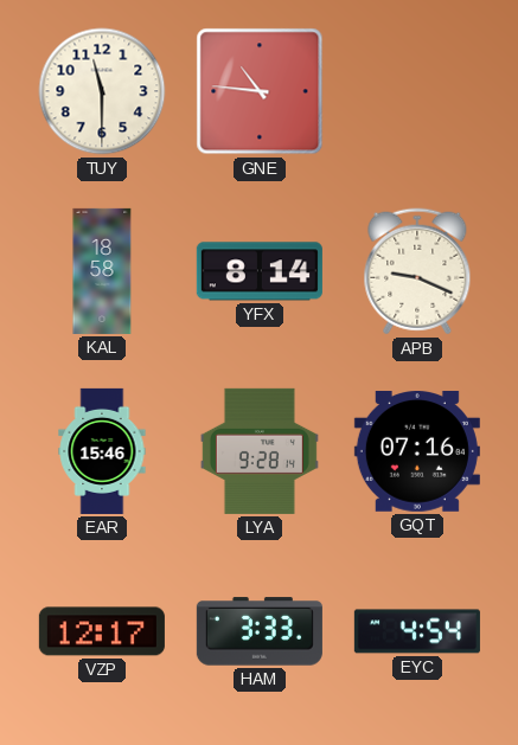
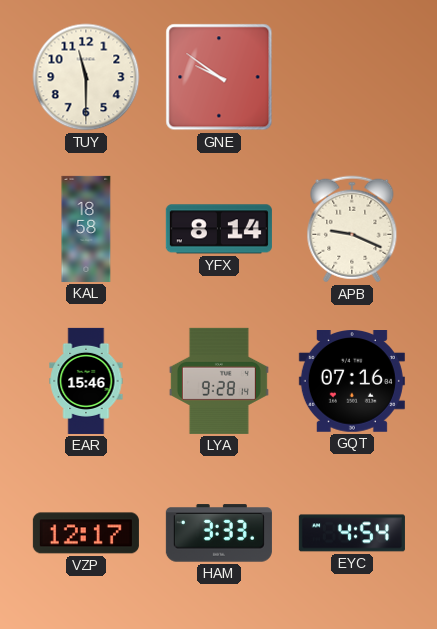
GNE: 10:46 -> 9:51 (219, 77)
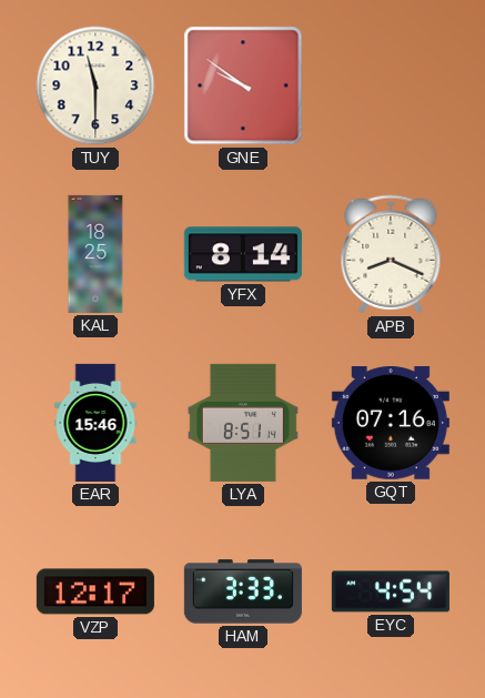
KAL: 18:58 -> 18:25 (95, 254)
APB: 9:19 -> 8:19 (391, 254)
LYA: 9:28 -> 8:51 (243, 423)
